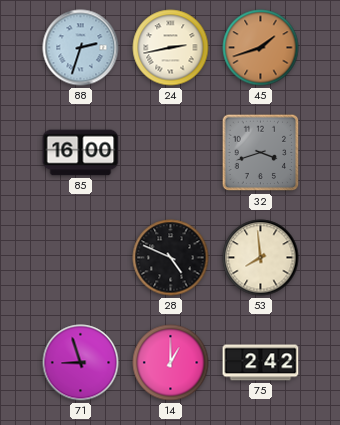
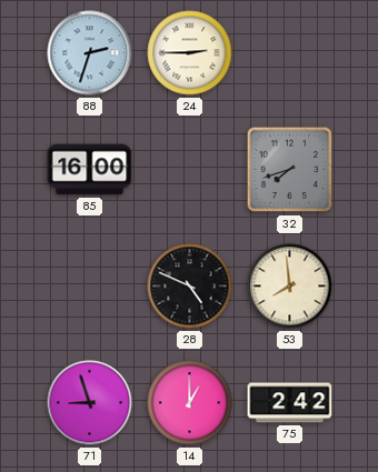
24: 2:43 -> 2:45 (190, 53)
45: 1:42 -> none (261, 48)
32: 3:42 -> 7:42 (290, 170)
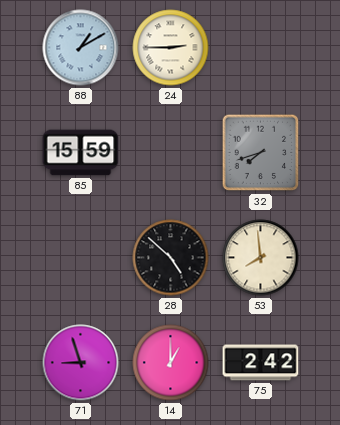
88: 2:33 -> 1:10 (81, 48)
85: 16:00 -> 15:59 (81, 153)
28: 4:49 -> 4:52 (171, 258)
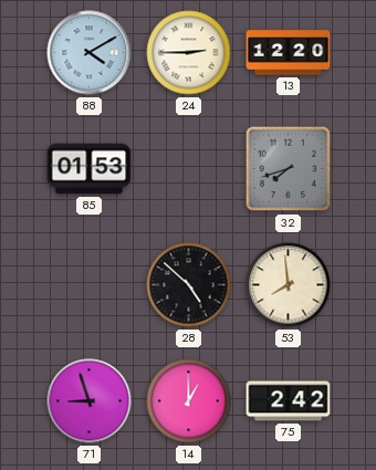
88: 1:10 -> 4:10 (90, 53)
13: none -> 12:20 (289, 53)
85: 15:59 -> 01:53 (90, 169)
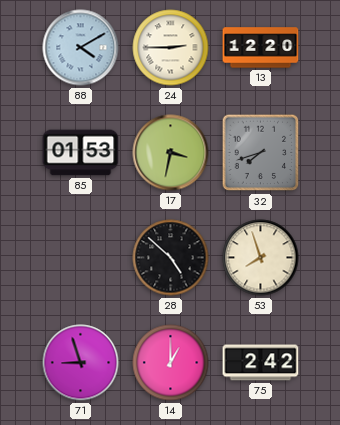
17: none -> 3:32 (171, 153)
53: 7:59 -> 7:57 (261, 258)
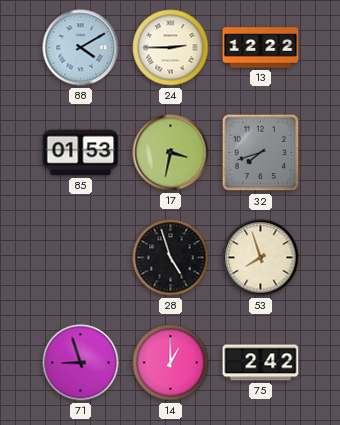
13: 12:20 -> 12:22 (261, 48)
28: 4:52 -> 4:57 (171, 258)
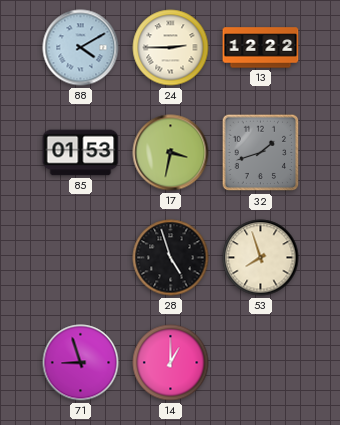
32: 7:42 -> 1:42 (261, 153)
75: 2:42 -> none (261, 363)
